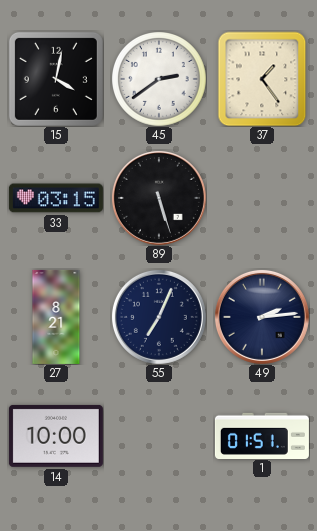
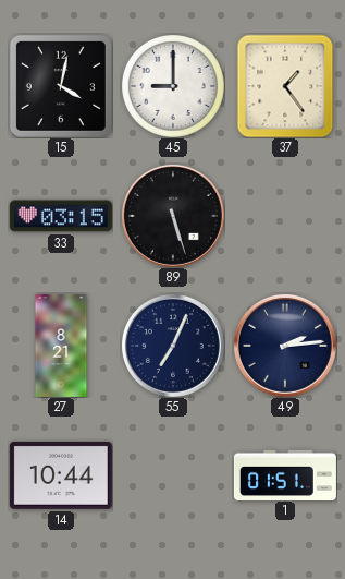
45: 2:39 -> 9:00 (173, 86)
14: 10:00 -> 10:44 (61, 475)
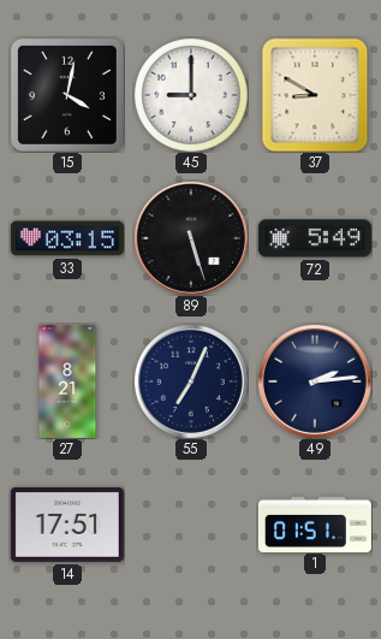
37: 1:24 -> 8:50 (315, 95)
72: none -> 5:49 (315, 238)
14: 10:44 -> 17:51 (67, 525)
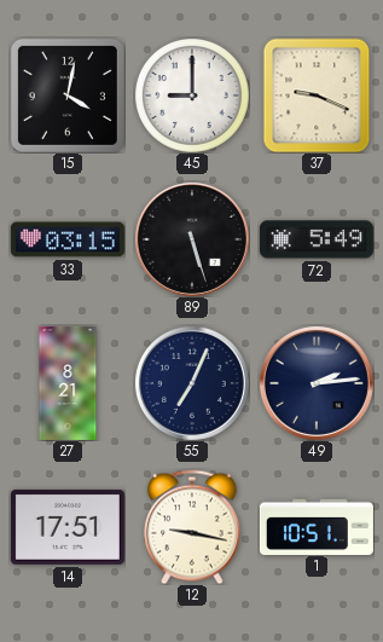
37: 8:50 -> 9:19 (317, 96)
12: none -> 9:17 (193, 527)
1: 01:51 -> 10:51 (317, 526)
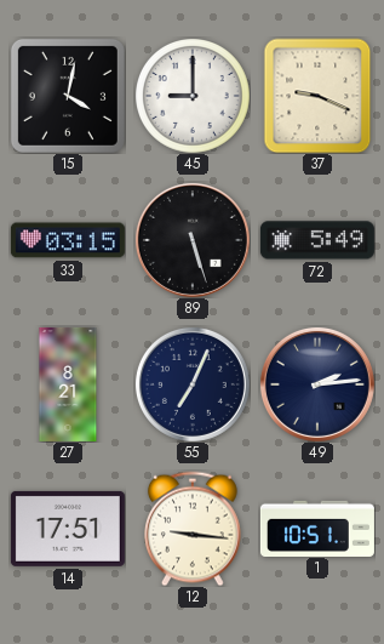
12: 9:17 -> 9:16 (194, 529)
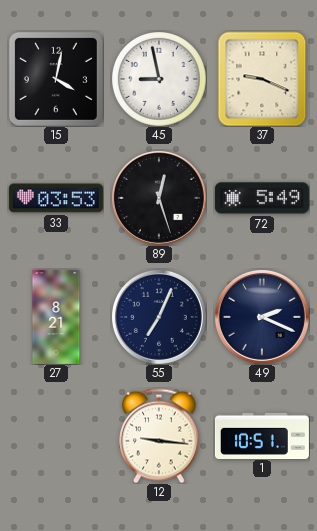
45: 9:00 -> 8:58 (159, 79)
33: 03:15 -> 03:53 (56, 198)
89: 5:27 -> 12:27 (159, 198)
49: 2:14 -> 2:19 (262, 317)
14: 17:51 -> none (68, 529)
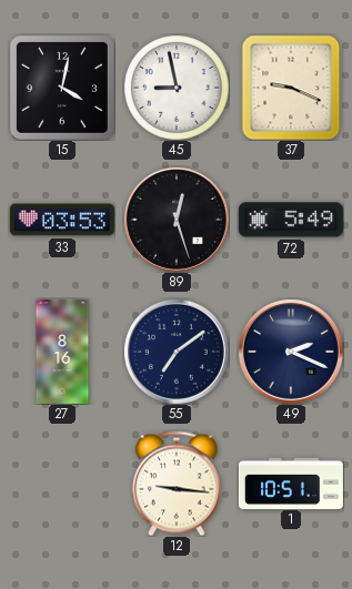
27: 8:21 -> 8:16 (62, 352)
55: 7:04 -> 7:09 (177, 352)
